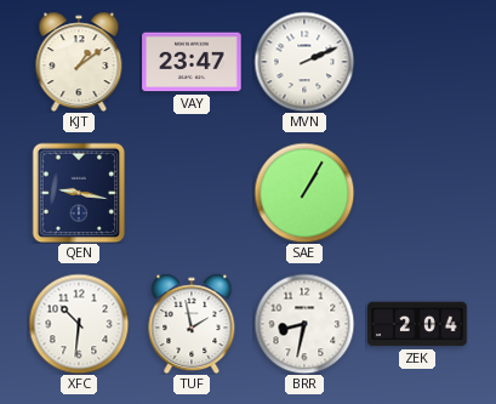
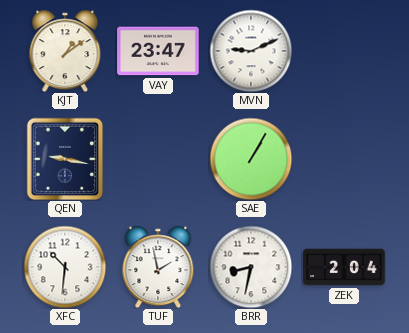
MVN: 2:11 -> 9:11 (251, 51)
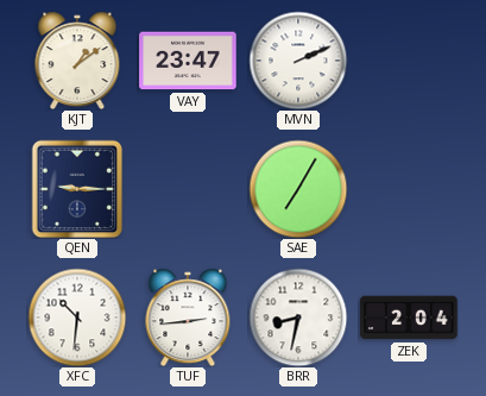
MVN: 9:11 -> 2:11 (298, 61)
QEN: 9:17 -> 9:15 (77, 189)
SAE: 1:05 -> 7:05 (298, 189)
TUF: 1:58 -> 2:44 (188, 318)
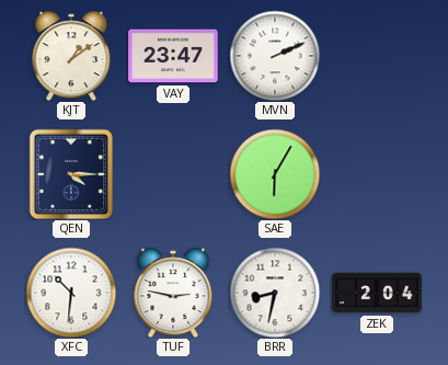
QEN: 9:15 -> 4:15 (71, 174)
SAE: 7:05 -> 6:05 (275, 174)
TUF: 2:44 -> 2:47 (173, 293)
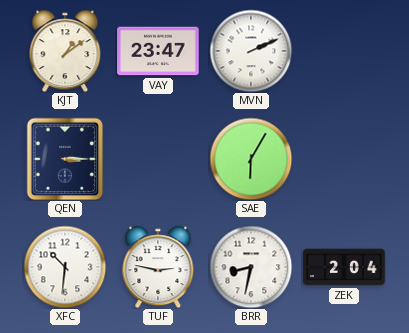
QEN: 4:15 -> 3:15 (65, 159)
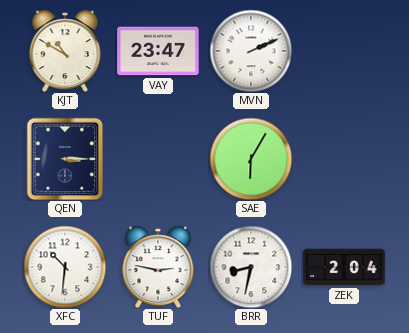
KJT: 1:09 -> 10:50 (65, 51)
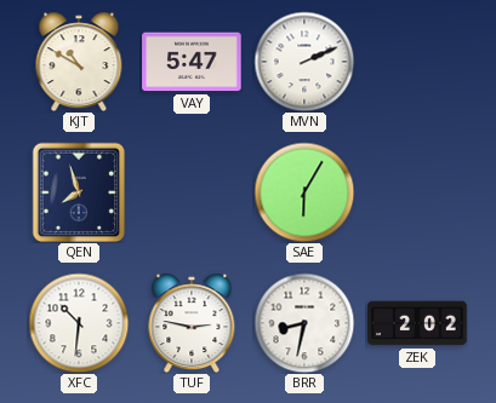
VAY: 23:47 -> 5:47 (192, 62)
QEN: 3:15 -> 7:57 (79, 192)
ZEK: 2:04 -> 2:02 (417, 323)
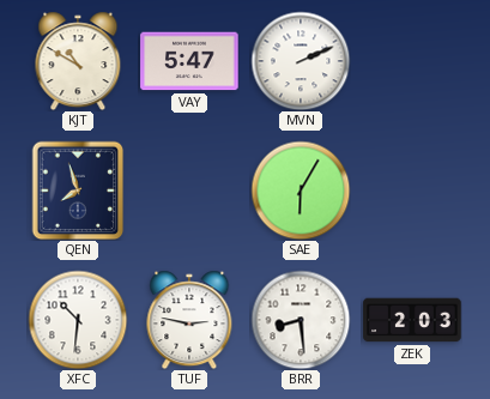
BRR: 8:32 -> 8:29 (301, 320)
ZEK: 2:02 -> 2:03 (412, 320)
